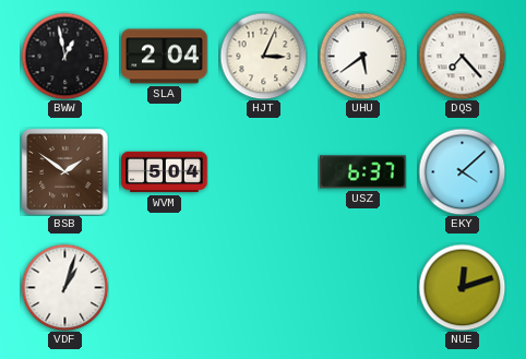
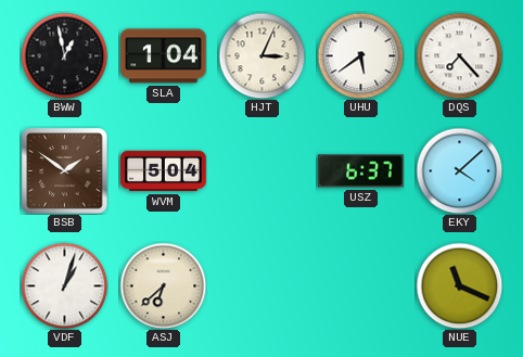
SLA: 2:04 -> 1:04 (164, 56)
ASJ: none -> 6:38 (163, 285)
NUE: 12:12 -> 11:19 (459, 285)
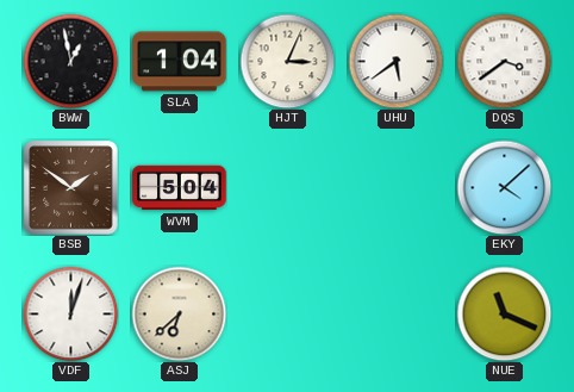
DQS: 7:23 -> 3:39 (504, 61)
USZ: 6:37 -> none (361, 171)
VDF: 1:03 -> 12:03 (70, 313)
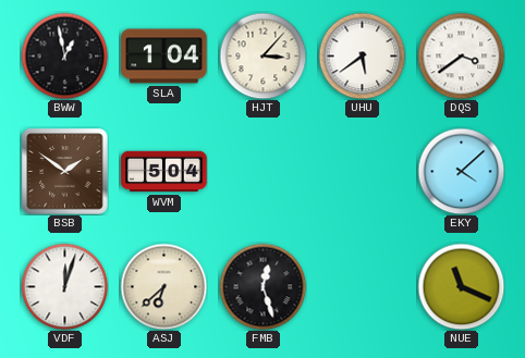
HJT: 3:04 -> 3:07 (262, 55)
FMB: none -> 12:27 (262, 286)
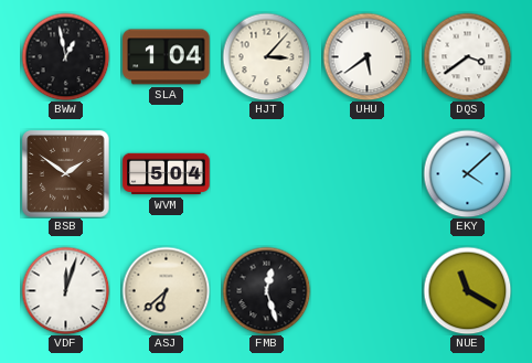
NUE: 11:19 -> 11:20 (467, 290)
